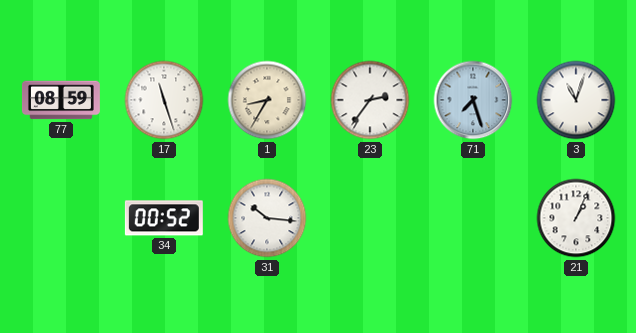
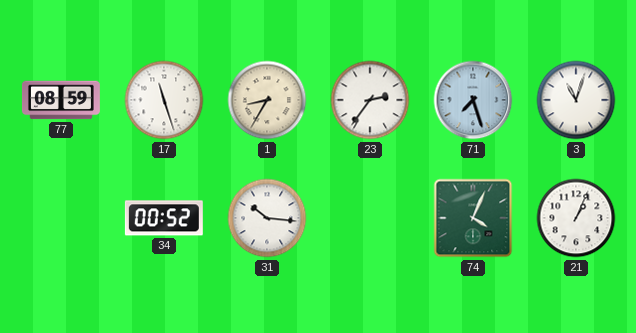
74: none -> 4:04 (473, 218)
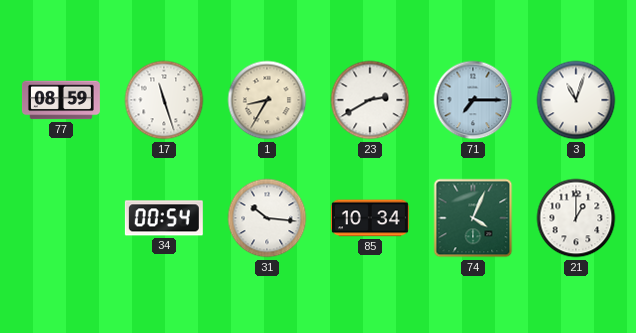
23: 2:36 -> 2:40 (370, 100)
71: 7:27 -> 7:15 (473, 100)
34: 00:52 -> 00:54 (164, 218)
85: none -> 10:34 (370, 218)
21: 1:04 -> 1:00 (576, 218)
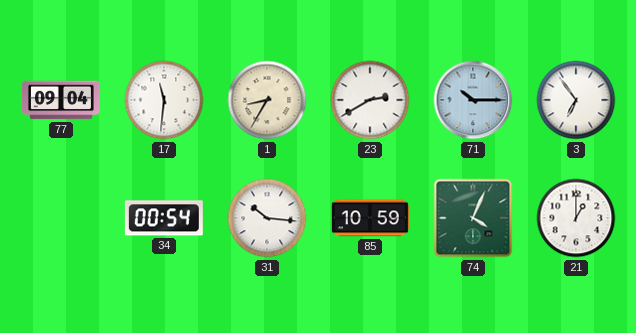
77: 08:59 -> 09:04 (61, 100)
17: 11:27 -> 11:31 (164, 100)
71: 7:15 -> 10:15 (473, 100)
3: 11:03 -> 6:54 (576, 100)
85: 10:34 -> 10:59 (370, 218)
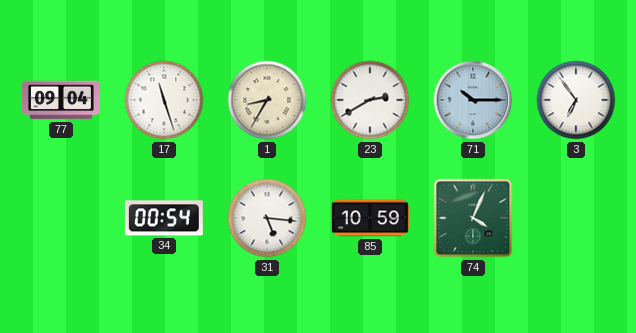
17: 11:31 -> 11:27 (164, 100)
31: 10:16 -> 5:16 (267, 218)
21: 1:00 -> none (576, 218)
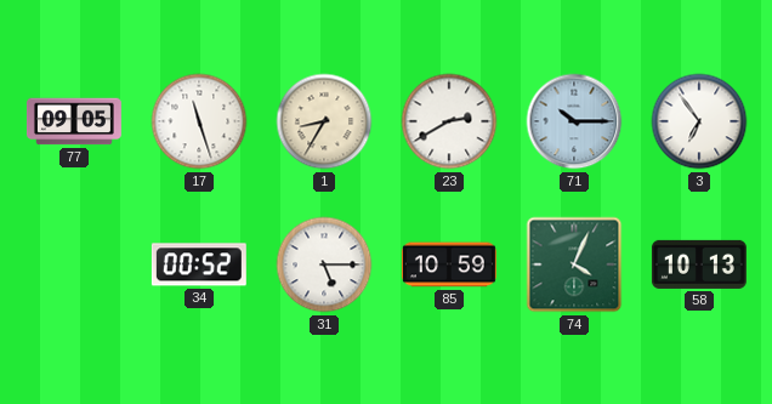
77: 09:04 -> 09:05 (74, 121)
34: 00:54 -> 00:52 (199, 264)
31: 5:16 -> 5:15 (324, 264)
58: none -> 10:13 (699, 264)
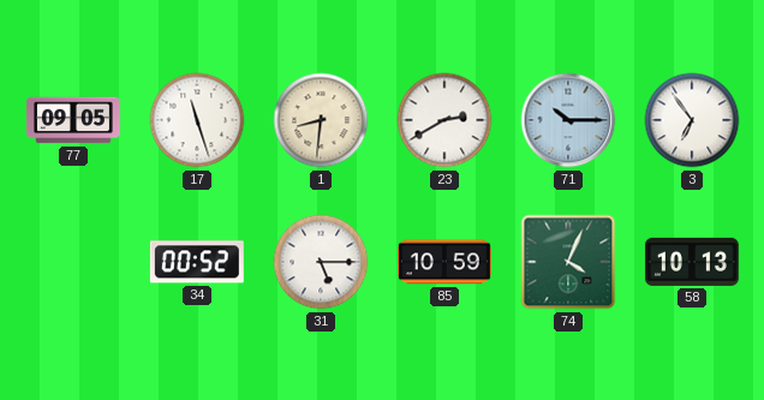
1: 8:35 -> 8:31 (321, 120)
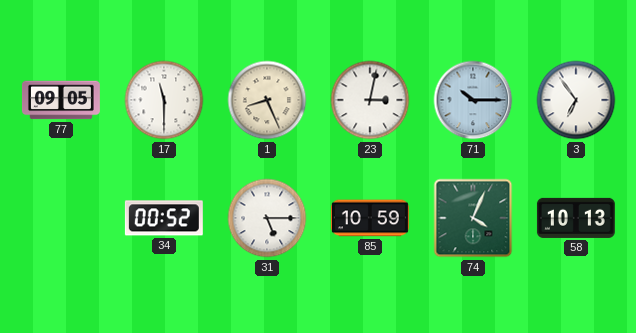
17: 11:27 -> 11:30 (164, 100)
1: 8:31 -> 8:26 (267, 100)
23: 2:40 -> 3:02 (370, 100)
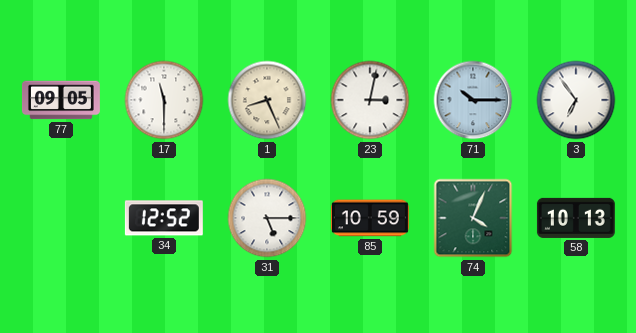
34: 00:52 -> 12:52 (164, 218)
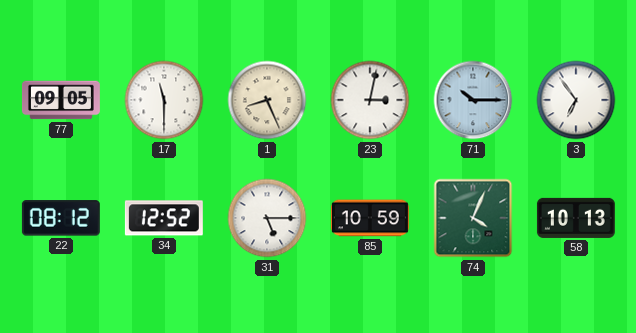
22: none -> 08:12 (61, 218)
